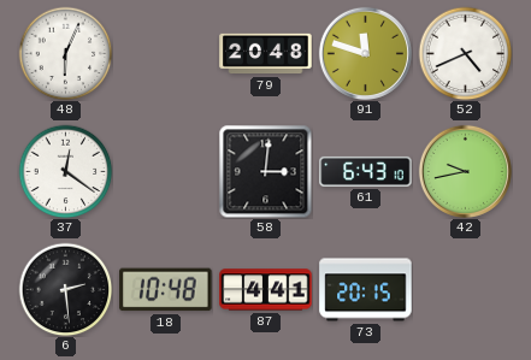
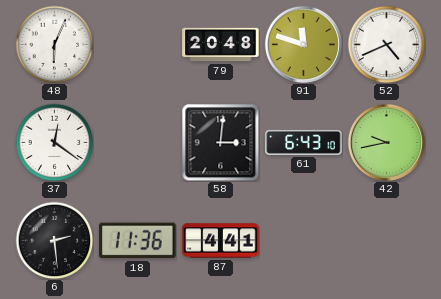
18: 10:48 -> 11:36 (138, 241)
73: 20:15 -> none (366, 290)
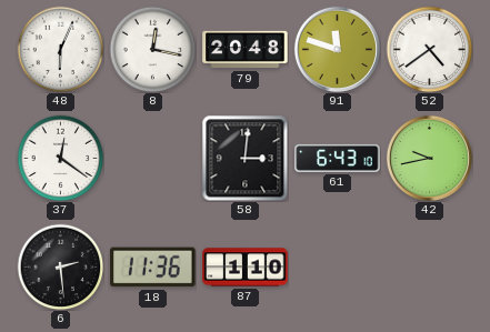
8: none -> 12:17 (152, 49)
52: 4:41 -> 4:39 (429, 49)
87: 4:41 -> 1:10 (246, 268)
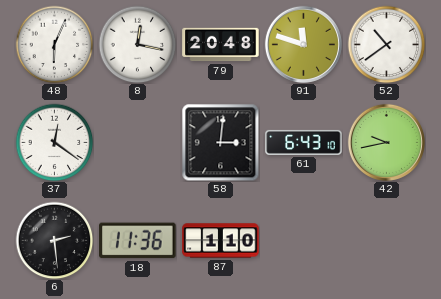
52: 4:39 -> 10:39 (386, 44)
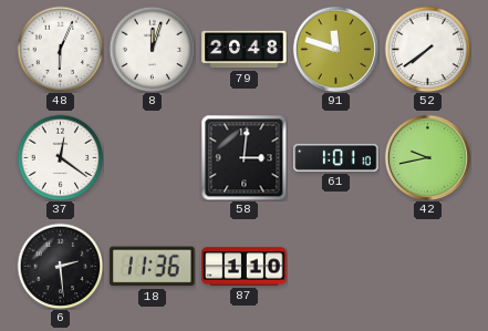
8: 12:17 -> 12:03 (152, 49)
52: 10:39 -> 7:39 (427, 49)
61: 6:43 -> 1:01 (336, 157)
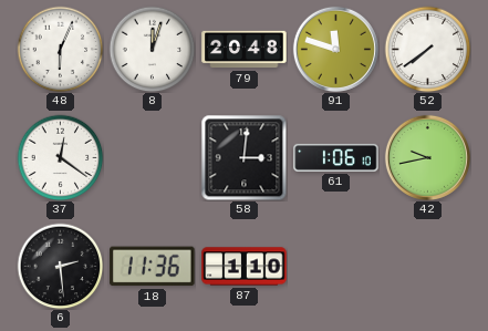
61: 1:01 -> 1:06 (336, 157)
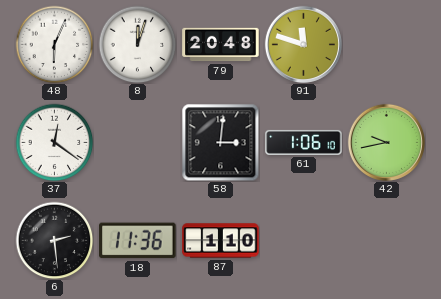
52: 7:39 -> none (427, 49)
